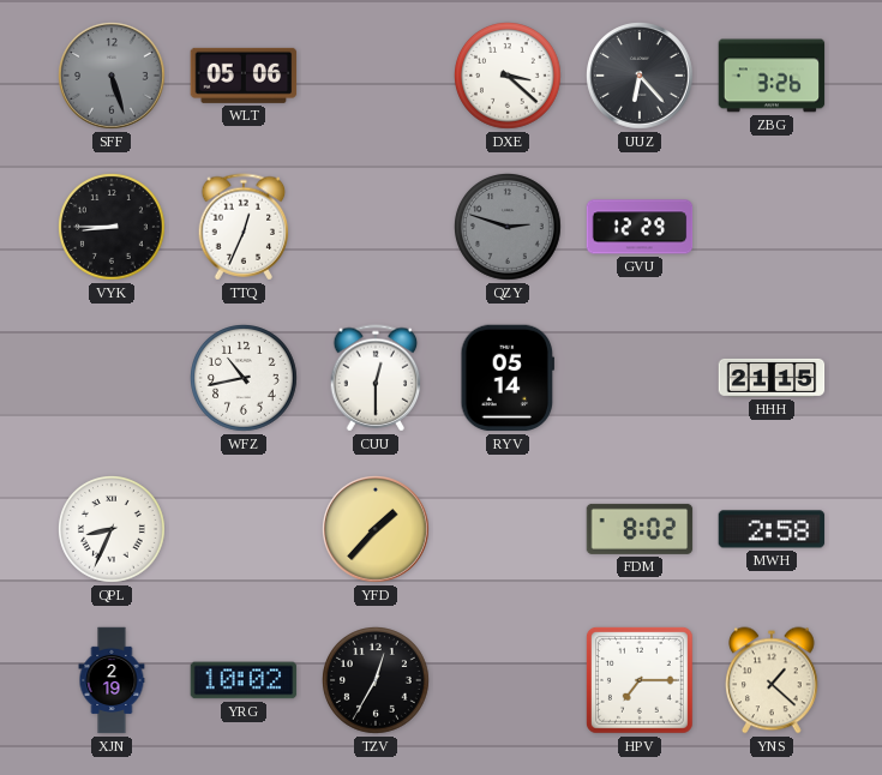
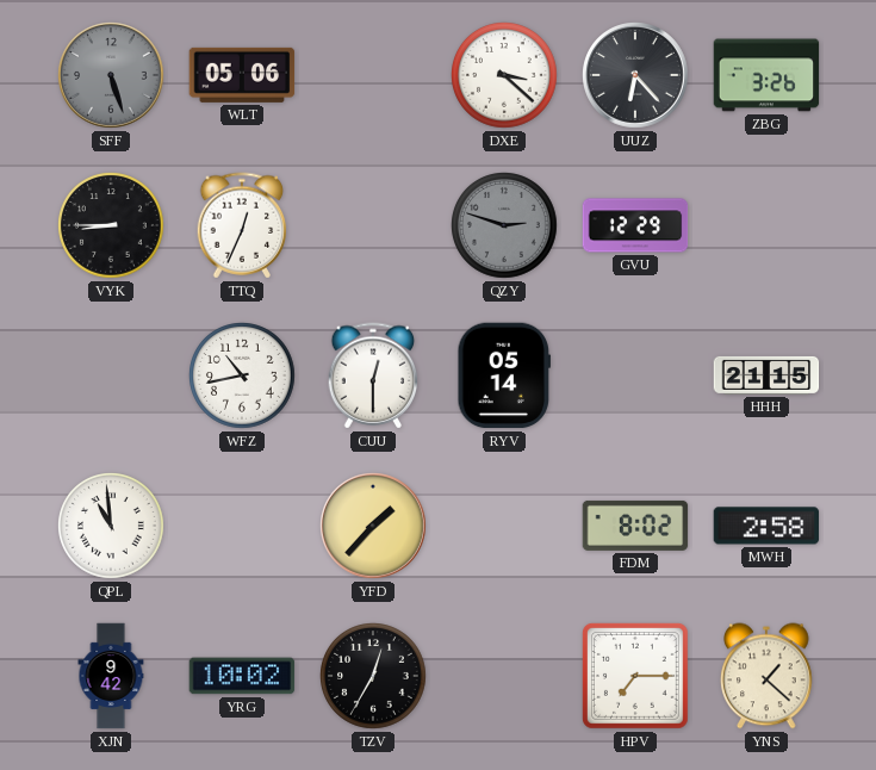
QPL: 8:34 -> 10:59 (112, 527)
XJN: 2:19 -> 9:42 (111, 676)
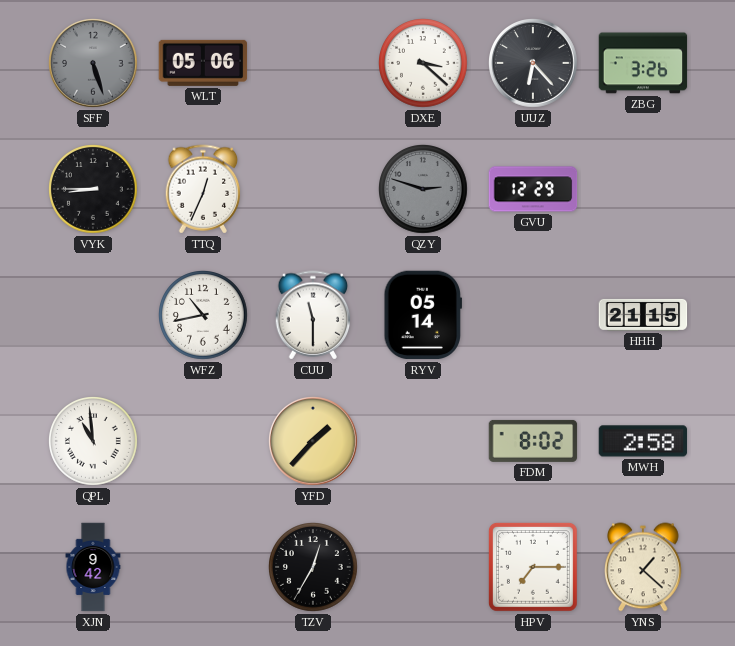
CUU: 12:30 -> 11:30 (313, 315)
YRG: 10:02 -> none (242, 676)
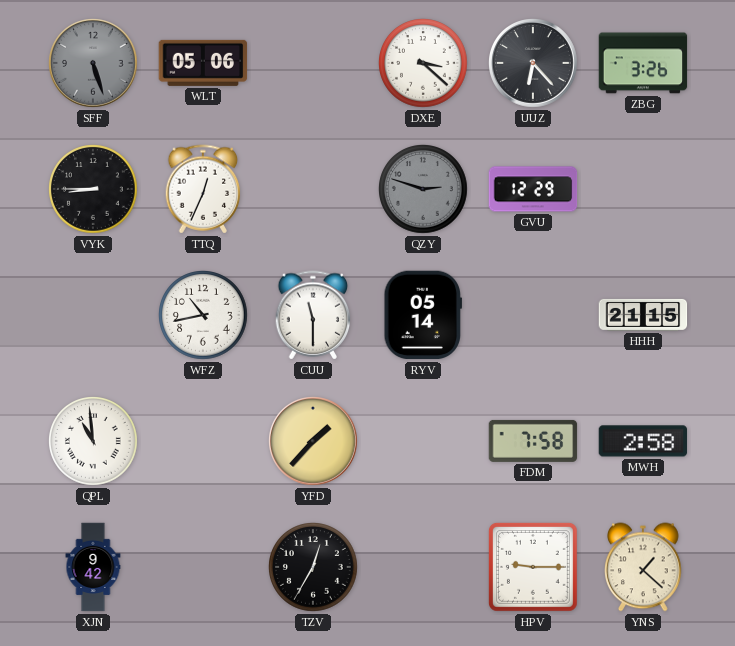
FDM: 8:02 -> 7:58 (533, 441)
HPV: 7:15 -> 9:15 (533, 568)
